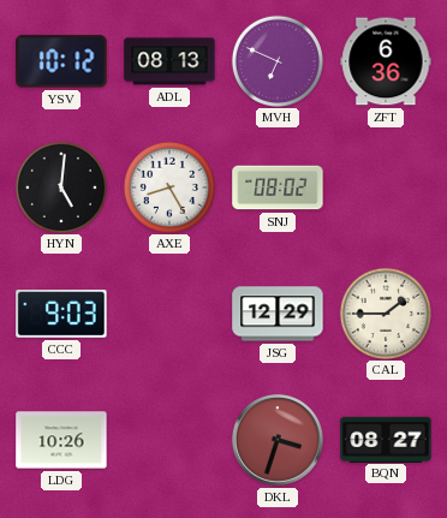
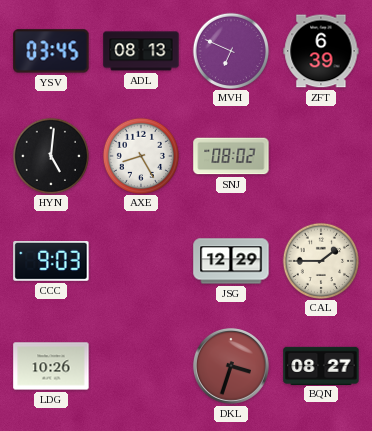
YSV: 10:12 -> 03:45 (51, 51)
ZFT: 6:36 -> 6:39 (321, 51)
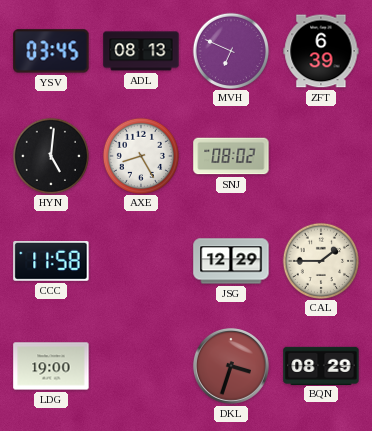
CCC: 9:03 -> 11:58 (51, 262)
LDG: 10:26 -> 19:00 (51, 366)
BQN: 08:27 -> 08:29 (321, 365)
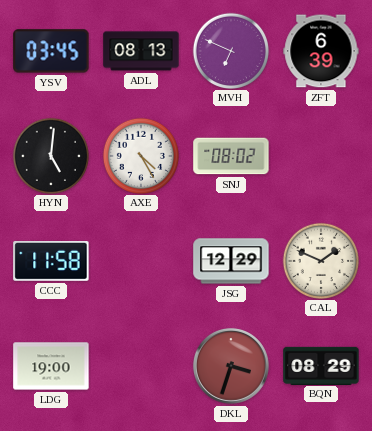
AXE: 8:25 -> 4:25 (140, 155)
CAL: 1:45 -> 1:49 (320, 260)
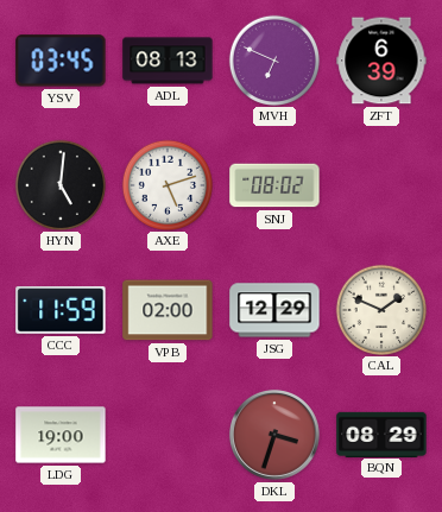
AXE: 4:25 -> 5:12 (166, 184)
CCC: 11:58 -> 11:59 (61, 311)
VPB: none -> 02:00 (168, 310)
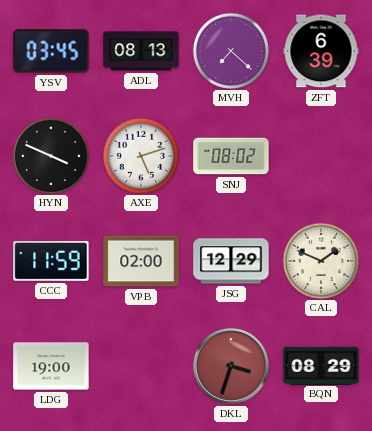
MVH: 6:49 -> 7:22 (230, 50)
HYN: 5:01 -> 3:49 (50, 155)
